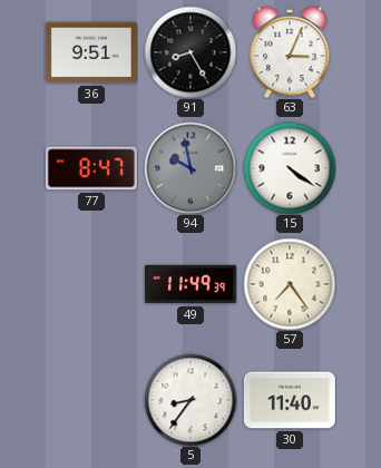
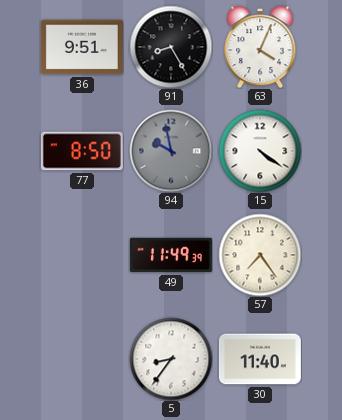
63: 3:04 -> 4:04 (260, 47)
77: 8:47 -> 8:50 (82, 151)
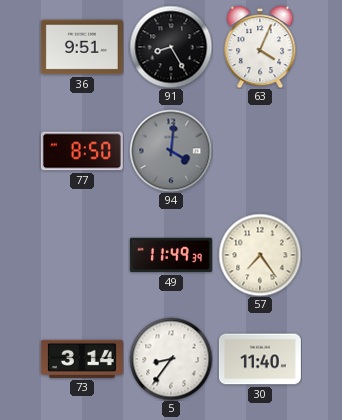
94: 9:58 -> 4:01 (171, 151)
15: 4:21 -> none (260, 151)
73: none -> 3:14 (82, 359)
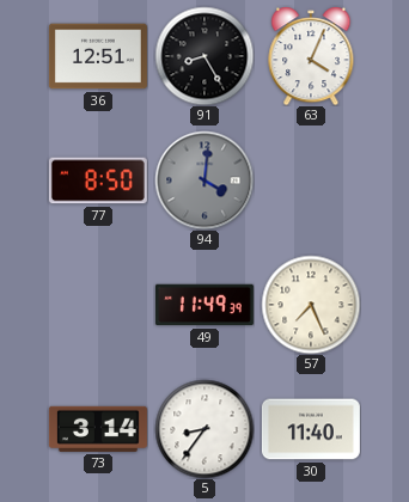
36: 9:51 -> 12:51 (98, 56)
57: 7:24 -> 7:26 (311, 305)
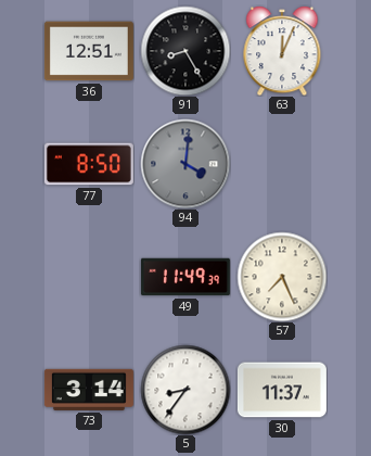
63: 4:04 -> 12:04 (282, 51)
30: 11:40 -> 11:37 (282, 390)
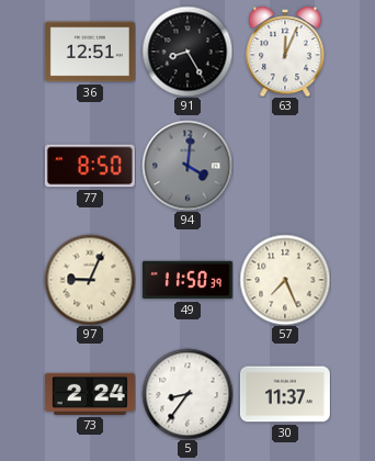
97: none -> 9:04 (90, 280)
49: 11:49 -> 11:50 (187, 280)
73: 3:14 -> 2:24 (90, 394)
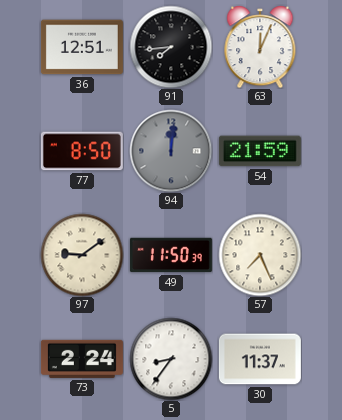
91: 8:25 -> 7:44 (171, 47)
94: 4:01 -> 12:01 (171, 151)
54: none -> 21:59 (260, 151)
97: 9:04 -> 9:09 (82, 255)
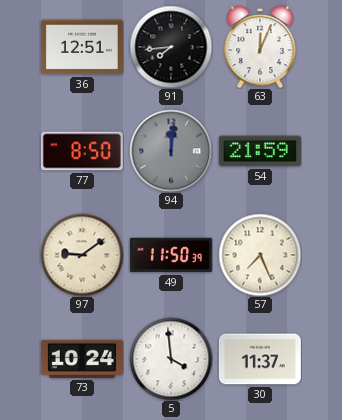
73: 2:24 -> 10:24 (82, 359)
5: 8:36 -> 3:59 (171, 359)
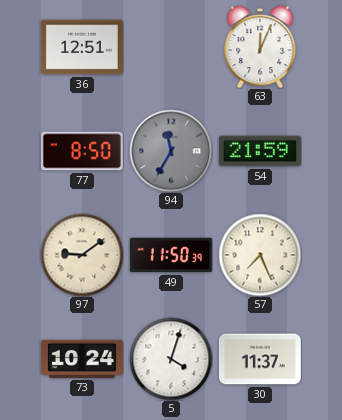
91: 7:44 -> none (171, 47)
94: 12:01 -> 11:35 (171, 151)
5: 3:59 -> 4:03 (171, 359)
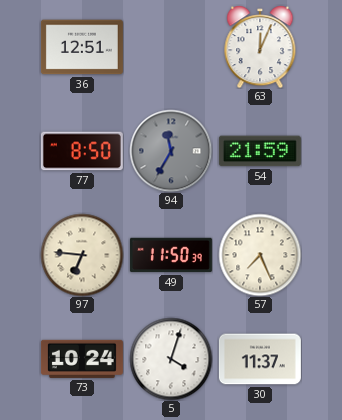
97: 9:09 -> 6:46 (82, 255)
